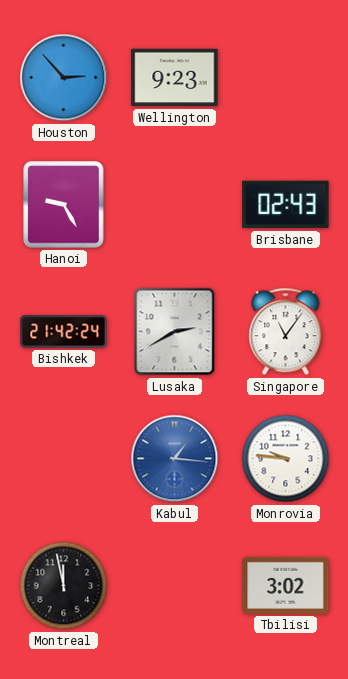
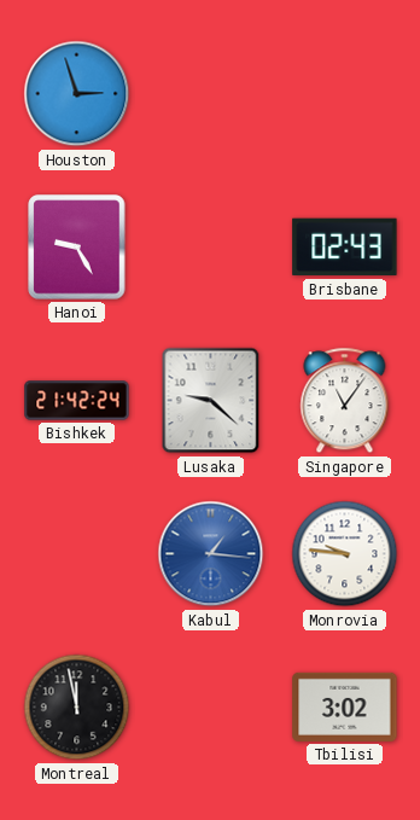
Houston: 2:53 -> 2:57 (77, 94)
Wellington: 9:23 -> none (175, 78)
Lusaka: 2:40 -> 9:22 (211, 401)
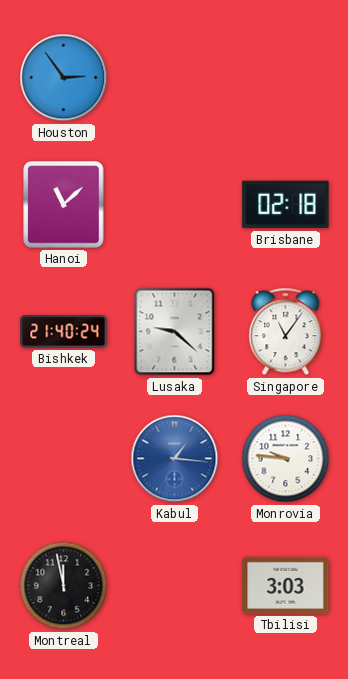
Houston: 2:57 -> 2:54 (64, 78)
Hanoi: 9:25 -> 11:08 (64, 205)
Brisbane: 02:43 -> 02:18 (286, 205)
Bishkek: 21:42 -> 21:40 (64, 332)
Tbilisi: 3:02 -> 3:03 (286, 585)
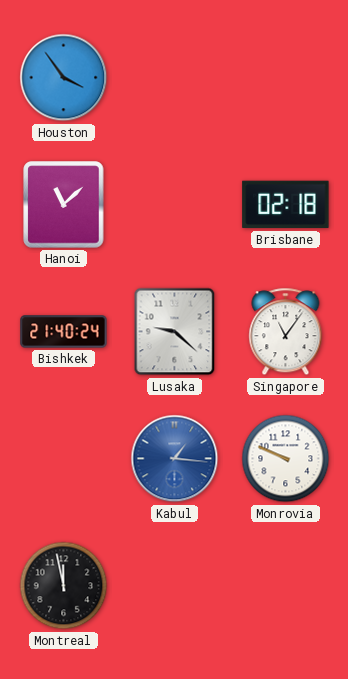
Houston: 2:54 -> 3:54 (64, 78)
Monrovia: 9:46 -> 9:49 (286, 459)
Tbilisi: 3:03 -> none (286, 585)
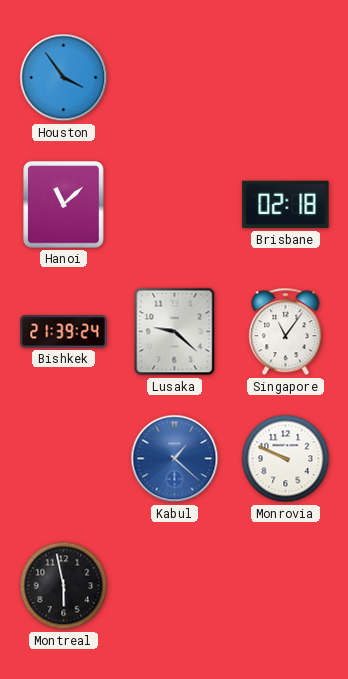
Bishkek: 21:40 -> 21:39 (64, 332)
Kabul: 1:16 -> 1:22 (175, 459)
Montreal: 11:58 -> 5:58 (64, 586)
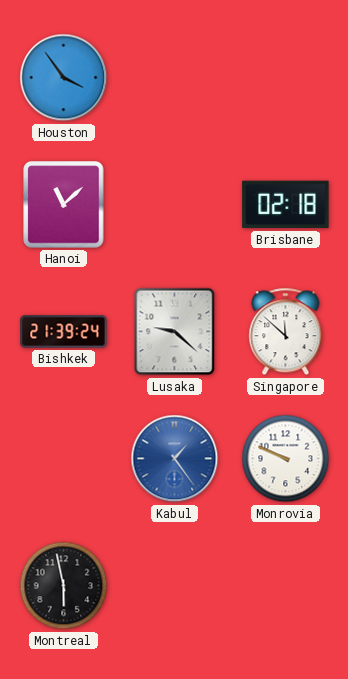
Singapore: 11:06 -> 11:52 (286, 332)
Kabul: 1:22 -> 1:24 (175, 459)
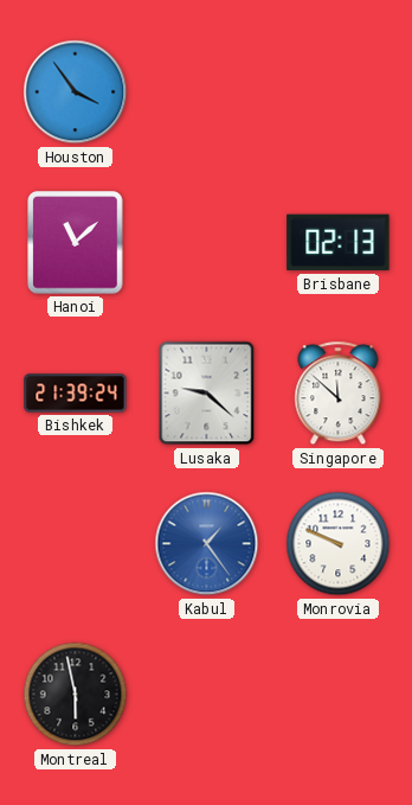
Brisbane: 02:18 -> 02:13 (339, 243)
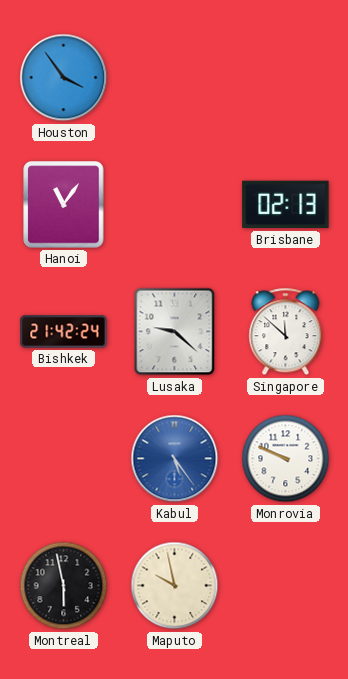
Hanoi: 11:08 -> 11:06 (64, 205)
Bishkek: 21:39 -> 21:42 (64, 332)
Kabul: 1:24 -> 5:24 (175, 459)
Maputo: none -> 9:58 (175, 586)
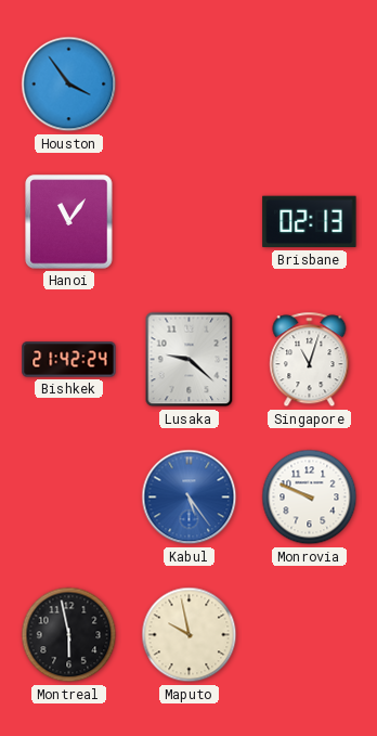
Singapore: 11:52 -> 11:03 (310, 360)
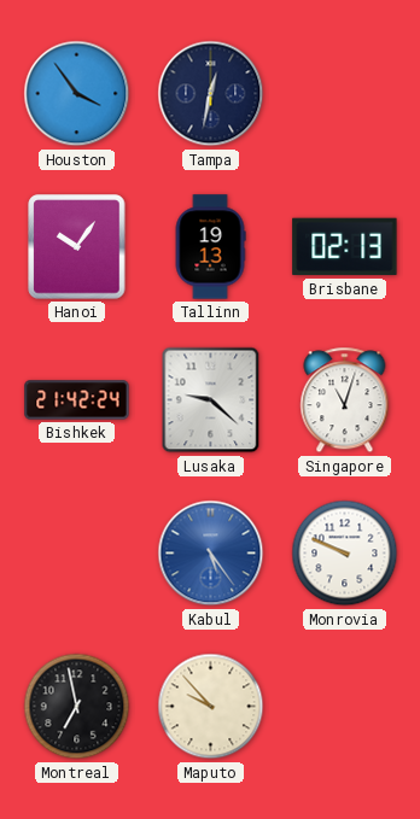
Tampa: none -> 12:32 (211, 94)
Hanoi: 11:06 -> 10:06 (77, 247)
Tallinn: none -> 19:13 (210, 247)
Montreal: 5:58 -> 6:58 (77, 707)
Maputo: 9:58 -> 9:53 (211, 707)
